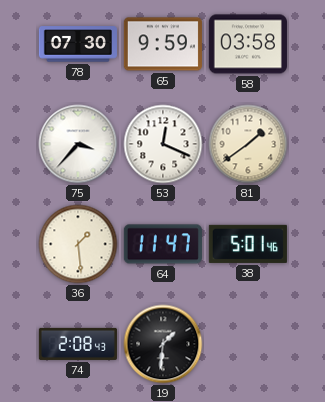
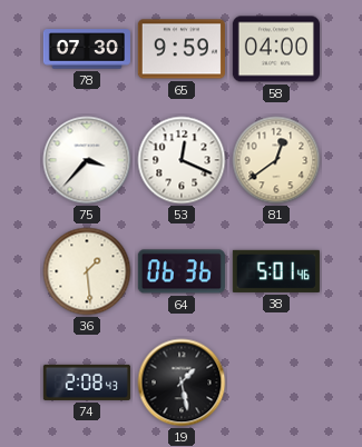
58: 03:58 -> 04:00 (276, 49)
81: 1:39 -> 12:39 (276, 160)
64: 11:47 -> 06:36 (182, 271)
19: 1:31 -> 1:28 (182, 383)
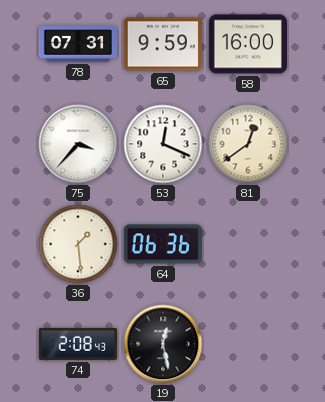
78: 07:30 -> 07:31 (78, 44)
58: 04:00 -> 16:00 (248, 44)
38: 5:01 -> none (276, 271)
19: 1:28 -> 12:28 (163, 344)
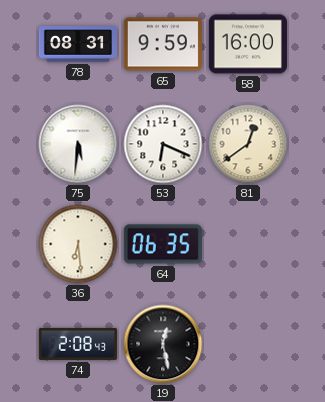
78: 07:31 -> 08:31 (78, 44)
75: 3:37 -> 5:31 (78, 144)
53: 12:19 -> 6:19 (163, 144)
36: 1:29 -> 6:29 (78, 244)
64: 06:36 -> 06:35 (163, 244)
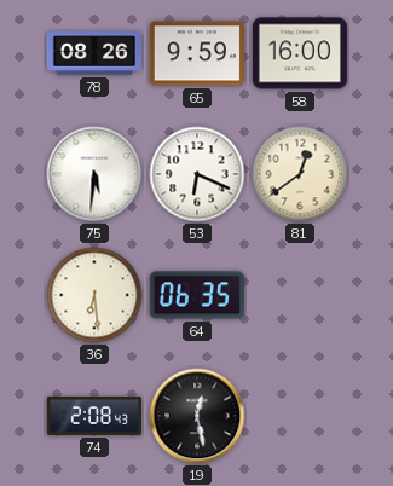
78: 08:31 -> 08:26 (94, 53)
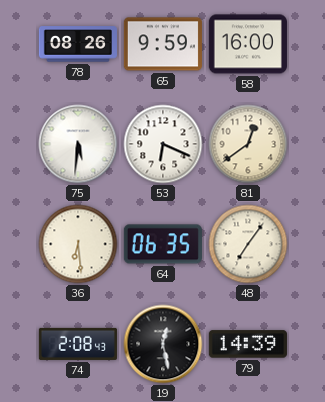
48: none -> 7:06 (248, 244)
79: none -> 14:39 (248, 344)
